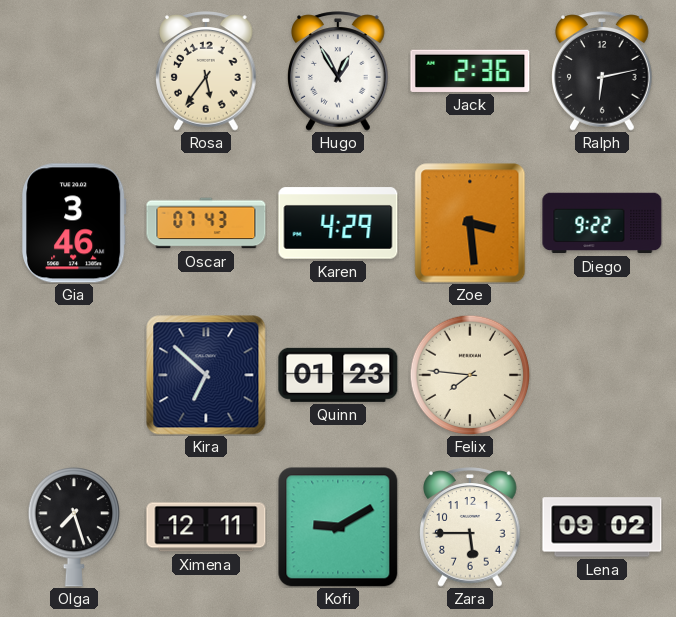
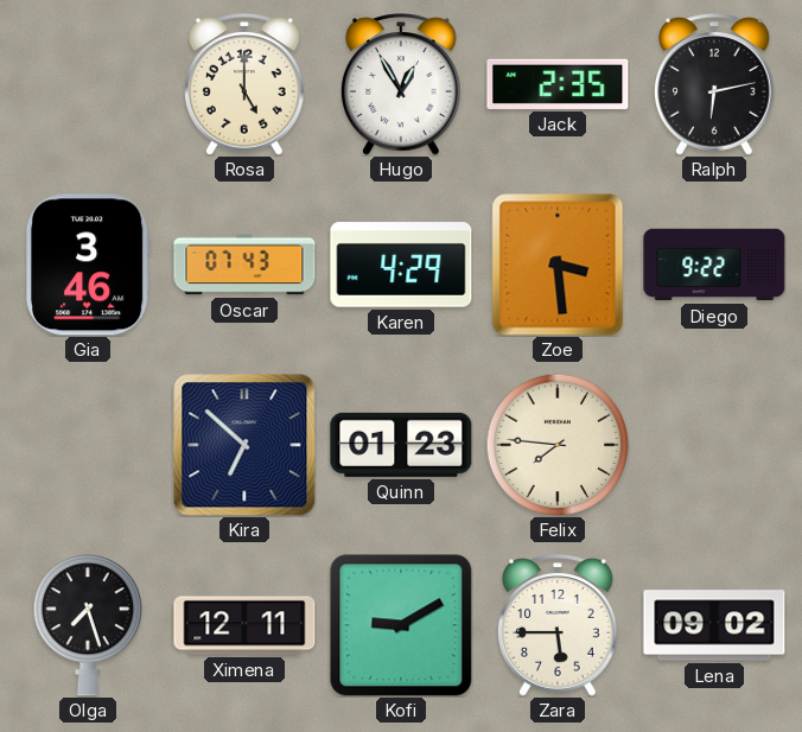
Rosa: 5:36 -> 5:00 (244, 84)
Jack: 2:36 -> 2:35 (558, 84)
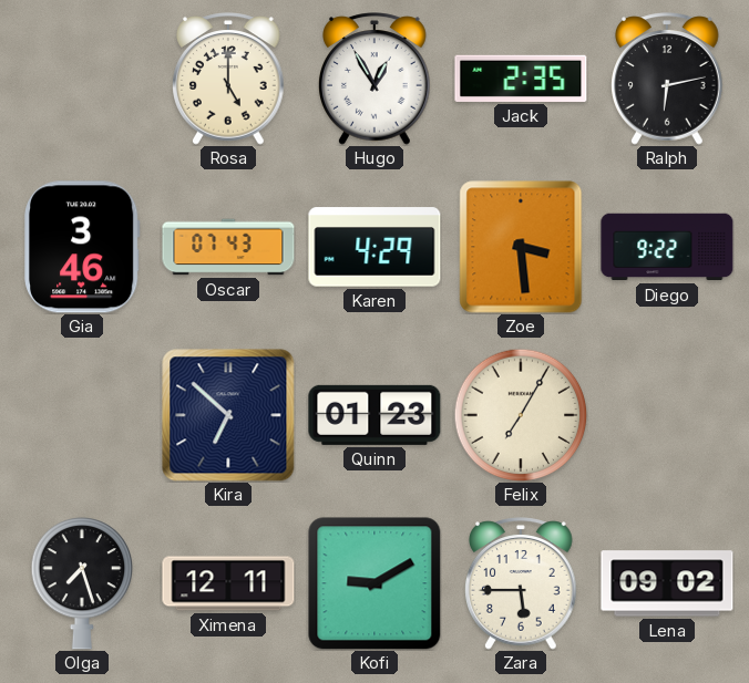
Felix: 7:46 -> 7:05 (521, 415)
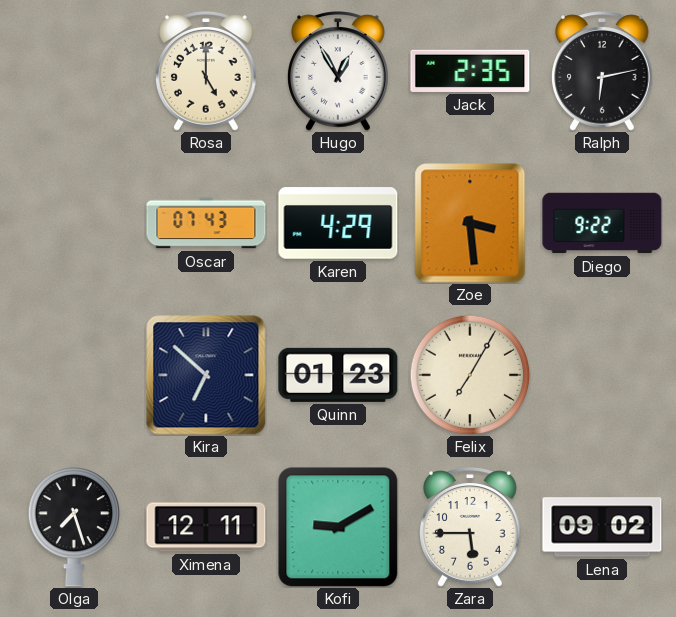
Gia: 3:46 -> none (82, 247)
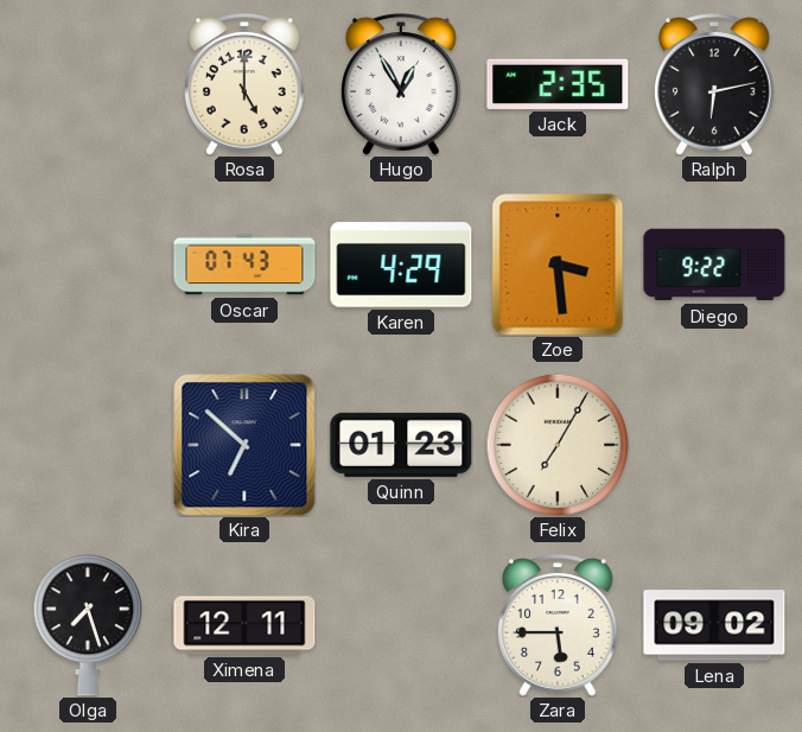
Kofi: 9:10 -> none (338, 527)
